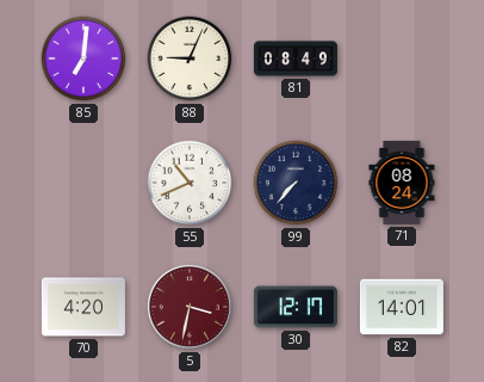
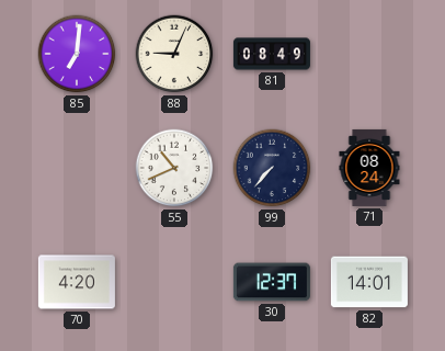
5: 3:32 -> none (190, 307)
30: 12:17 -> 12:37 (272, 282)
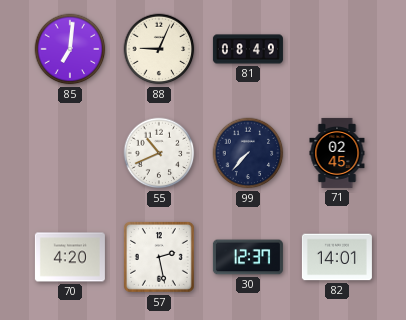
71: 08:24 -> 02:45 (337, 153)
57: none -> 2:28 (159, 257)
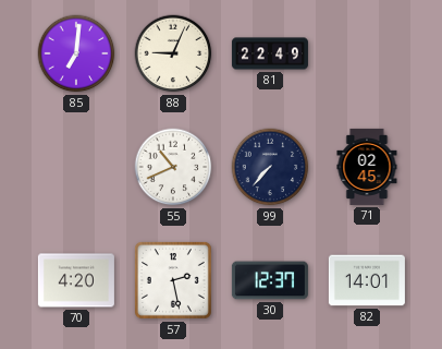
81: 08:49 -> 22:49 (270, 53)
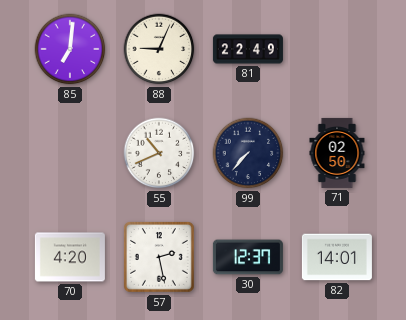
71: 02:45 -> 02:50 (337, 153)
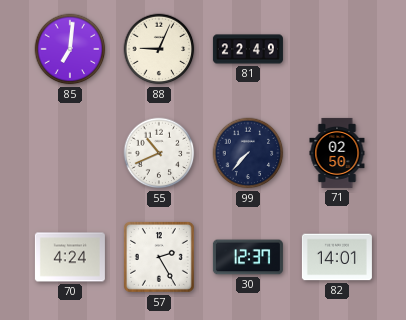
70: 4:20 -> 4:24 (70, 257)
57: 2:28 -> 2:25 (159, 257)
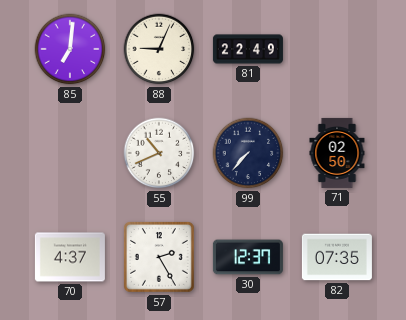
70: 4:24 -> 4:37 (70, 257)
82: 14:01 -> 07:35 (337, 257)
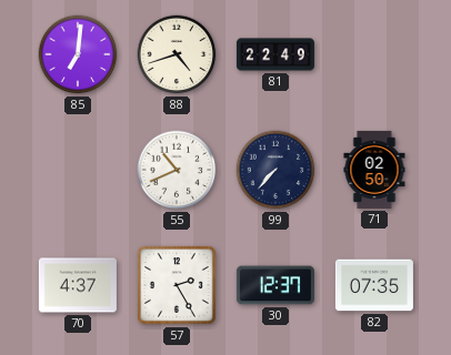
88: 9:04 -> 4:42 (177, 54)
